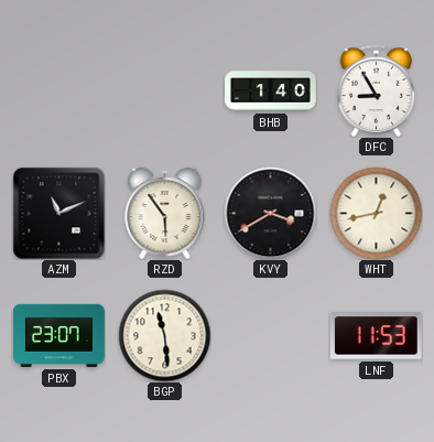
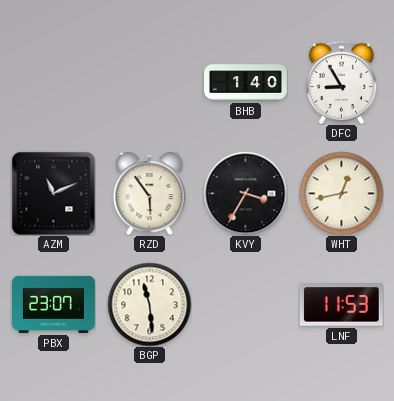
KVY: 3:40 -> 3:35 (245, 193)
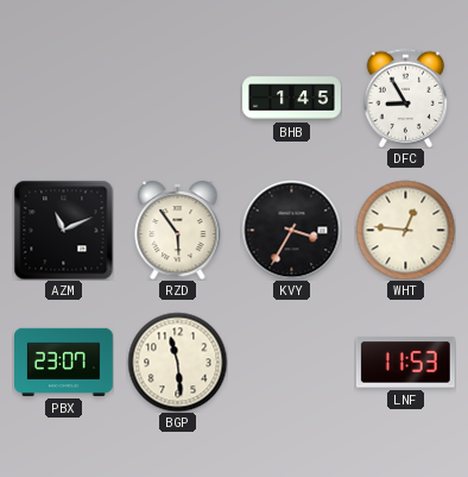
BHB: 1:40 -> 1:45 (292, 99)
WHT: 12:43 -> 12:46 (405, 230)
